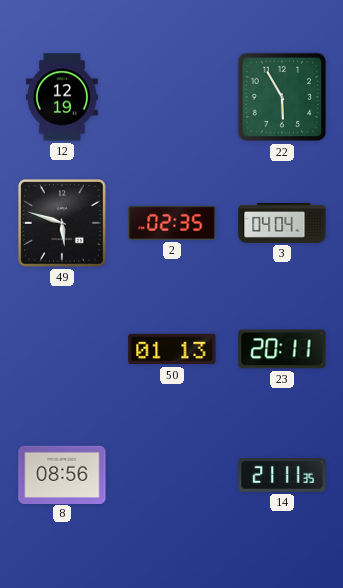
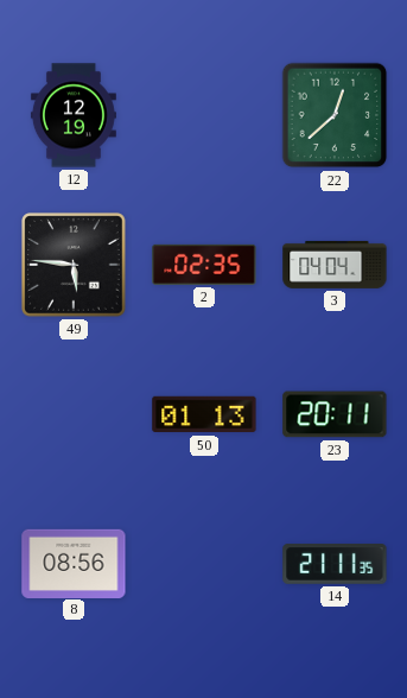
22: 5:55 -> 12:38 (335, 115)
49: 5:48 -> 5:46 (74, 265)
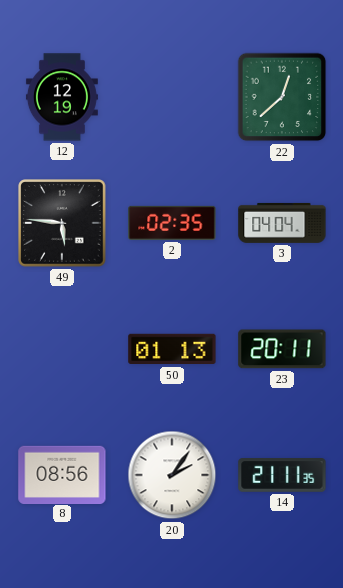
20: none -> 2:06 (172, 475)
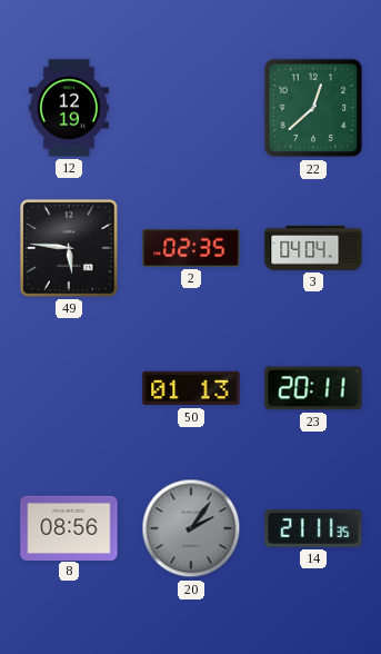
20 dial: white -> grey (191, 528)
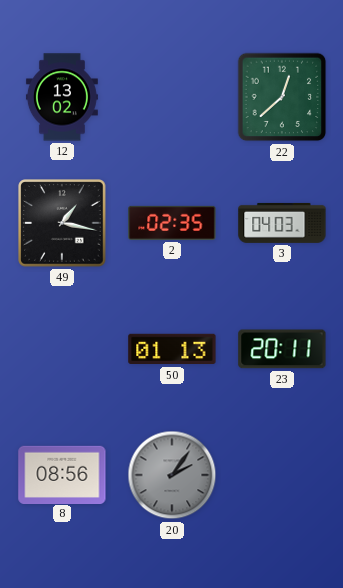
12: 12:19 -> 13:02 (62, 97)
49: 5:46 -> 1:17 (62, 223)
3: 04:04 -> 04:03 (282, 223)
14: 21:11 -> none (313, 528)
